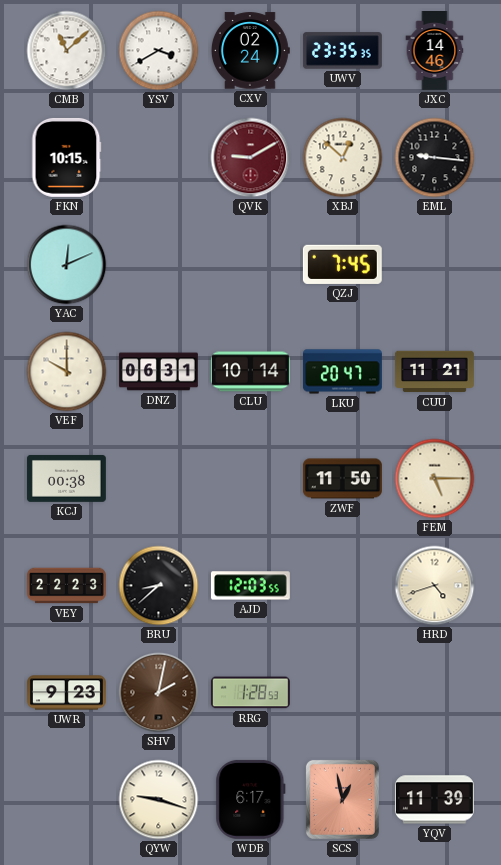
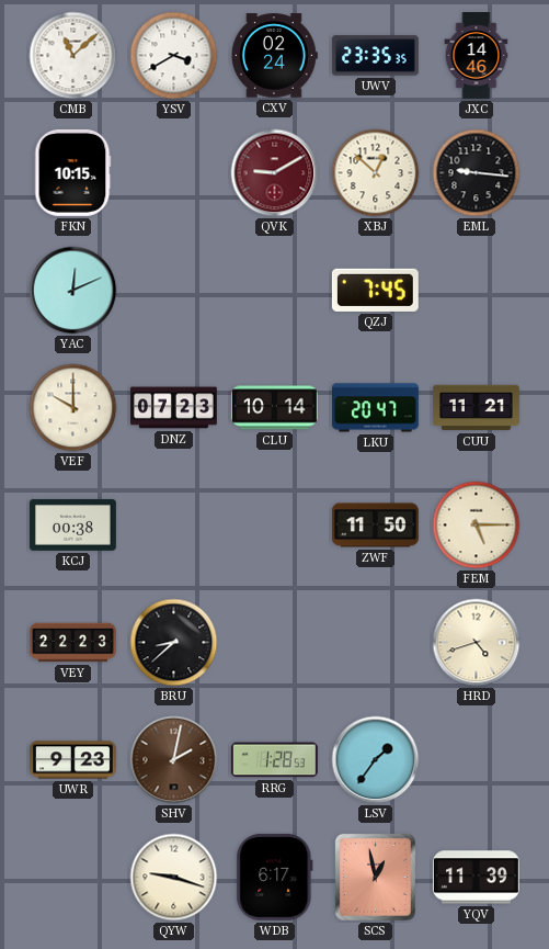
DNZ: 06:31 -> 07:23 (173, 408)
AJD: 12:03 -> none (250, 586)
LSV: none -> 1:36 (376, 760)
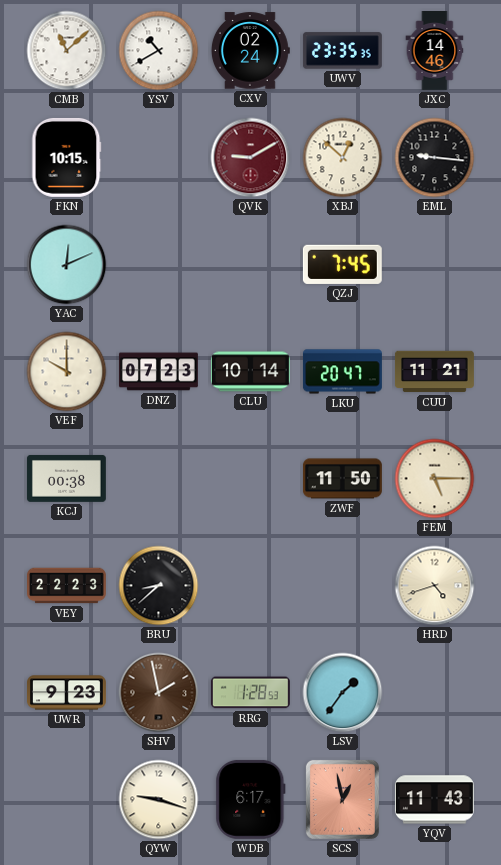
YSV: 3:40 -> 10:40 (159, 51)
SHV: 2:02 -> 1:58 (159, 693)
YQV: 11:39 -> 11:43 (434, 800)
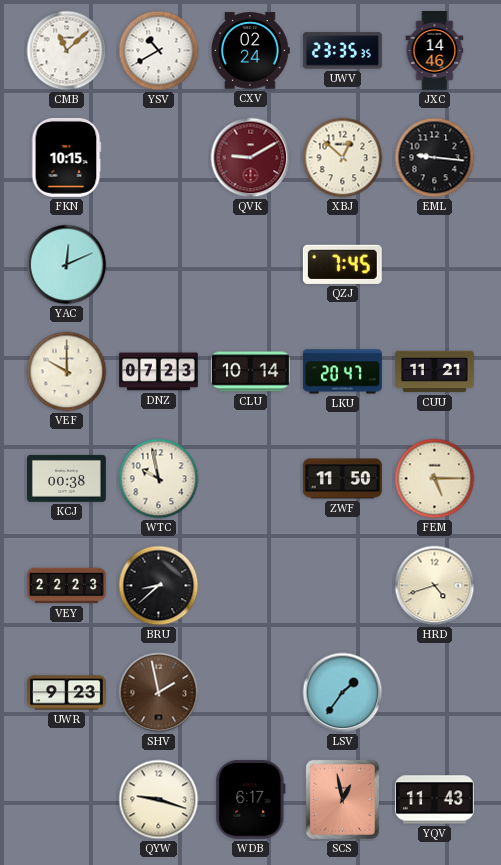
WTC: none -> 9:58 (159, 479)
RRG: 1:28 -> none (250, 693)
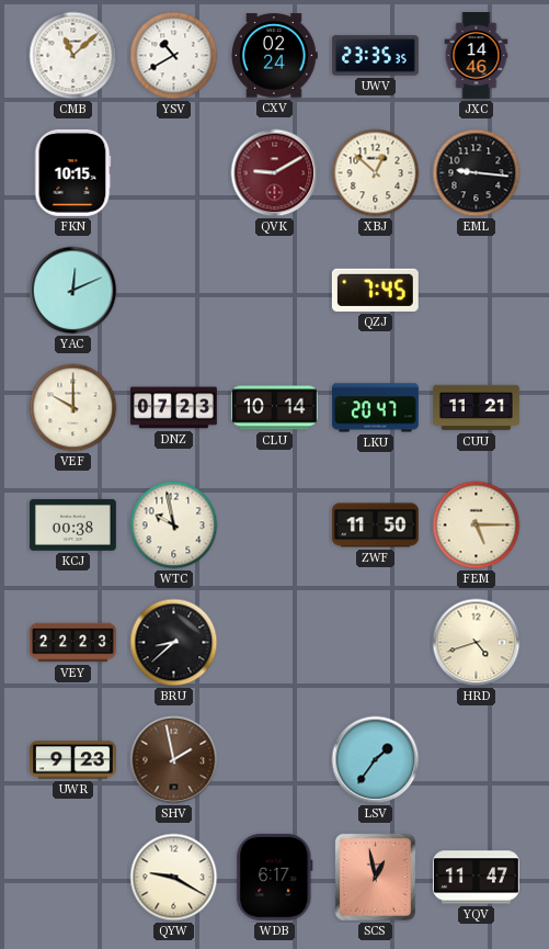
QYW: 9:18 -> 9:20 (174, 878)
YQV: 11:43 -> 11:47 (476, 878)
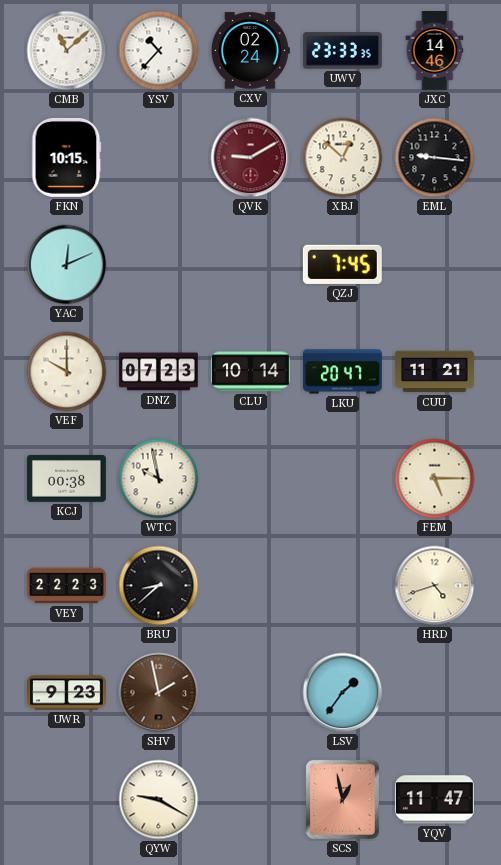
YSV: 10:40 -> 10:37 (159, 51)
UWV: 23:35 -> 23:33 (342, 51)
ZWF: 11:50 -> none (375, 526)
WDB: 6:17 -> none (275, 877)
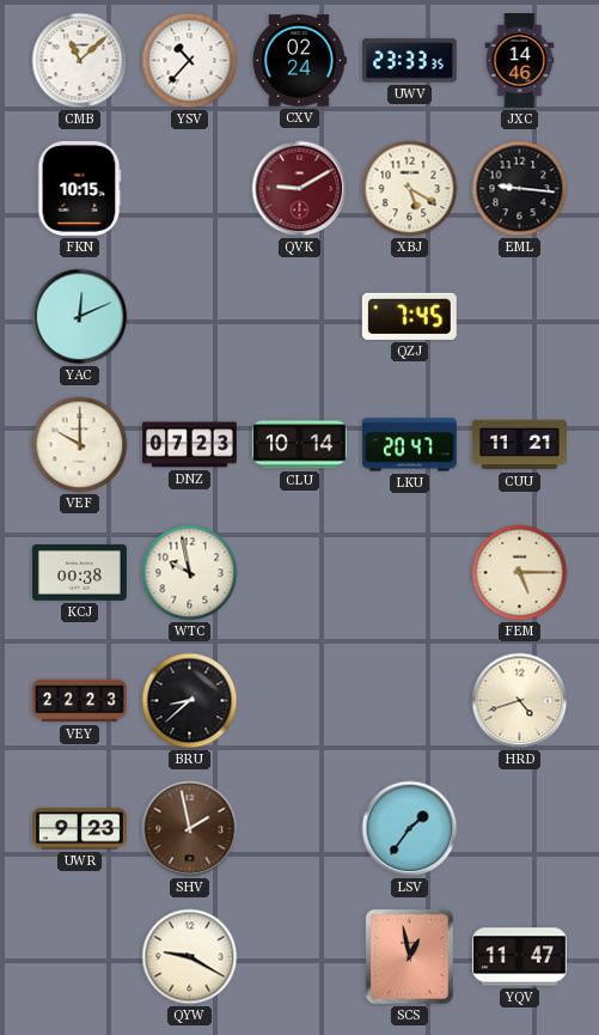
XBJ: 12:52 -> 5:20 (410, 189)
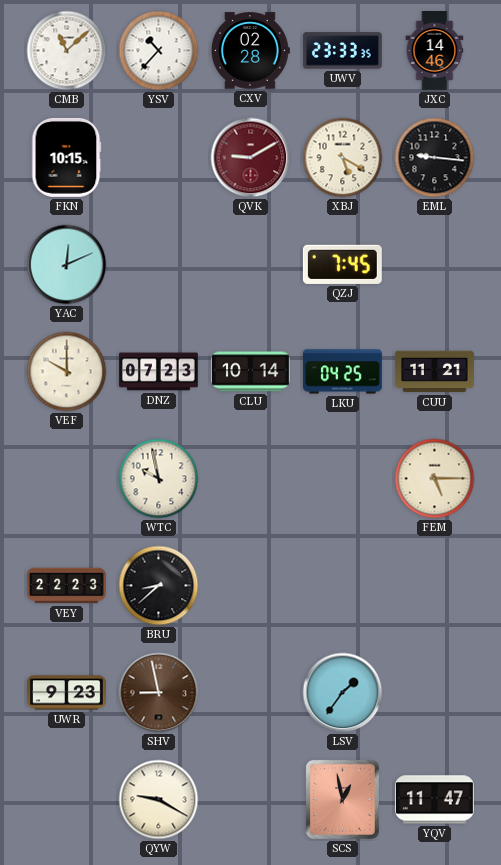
CXV: 02:24 -> 02:28 (250, 51)
LKU: 20:47 -> 04:25 (343, 372)
KCJ: 00:38 -> none (79, 572)
HRD: 4:42 -> none (520, 701)
SHV: 1:58 -> 8:58 (159, 693)
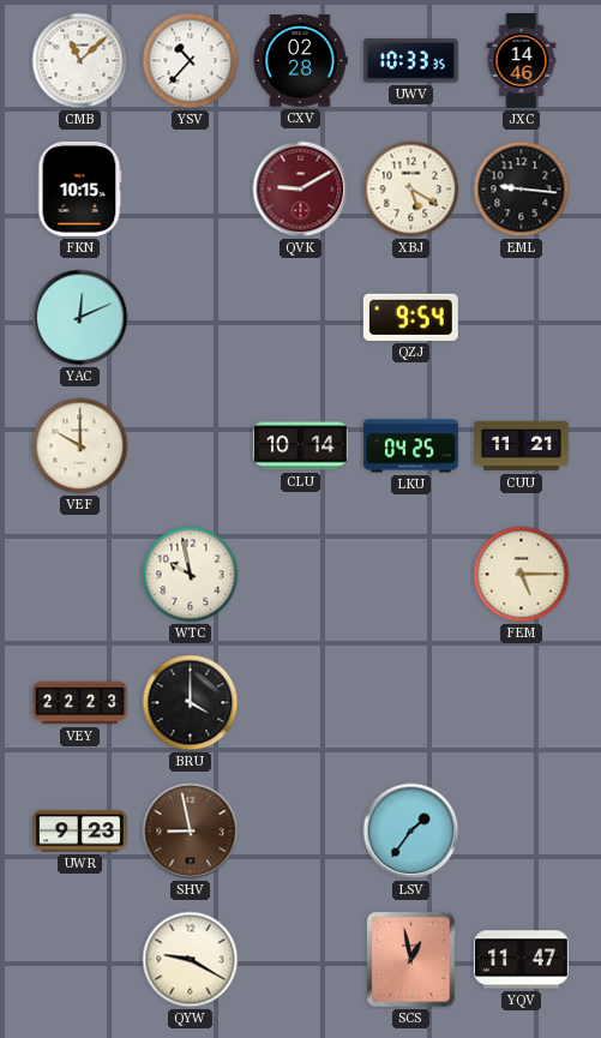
UWV: 23:33 -> 10:33 (410, 61)
QZJ: 7:45 -> 9:54 (410, 317)
DNZ: 07:23 -> none (158, 372)
BRU: 8:38 -> 4:00 (191, 703)
